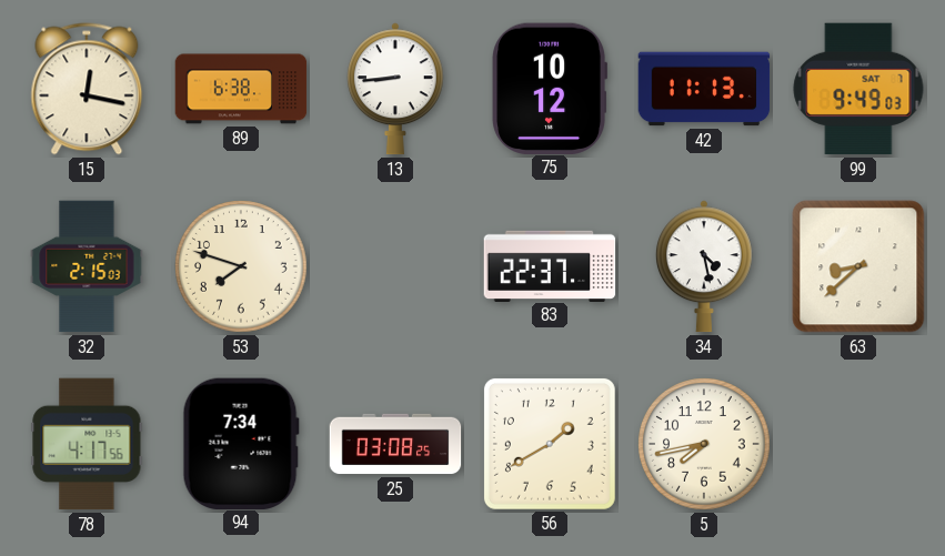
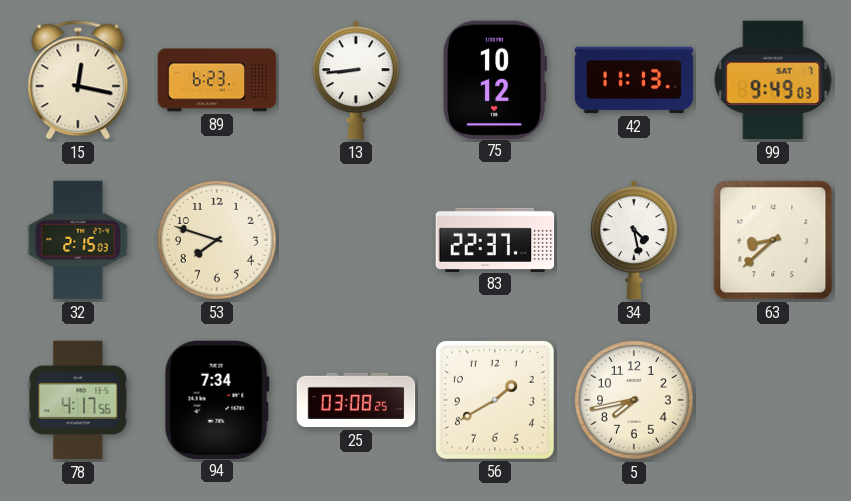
89: 6:38 -> 6:23 (217, 80)
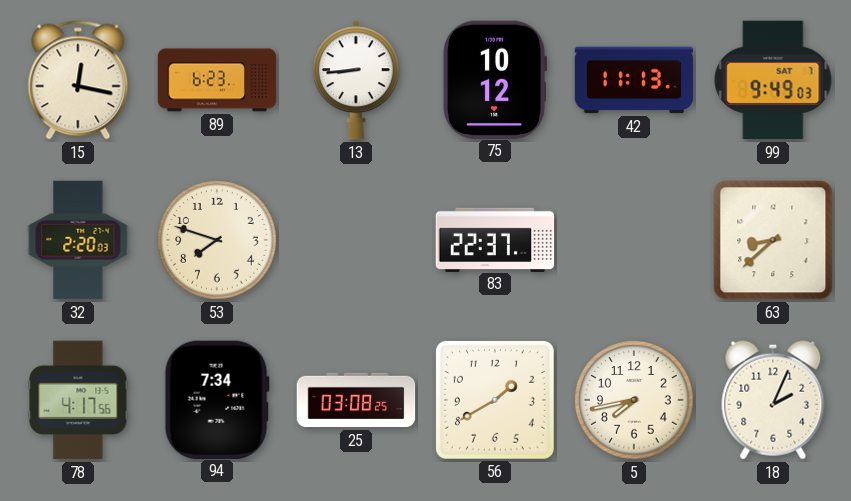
32: 2:15 -> 2:20 (78, 240)
34: 4:28 -> none (634, 240)
18: none -> 2:04 (773, 400)
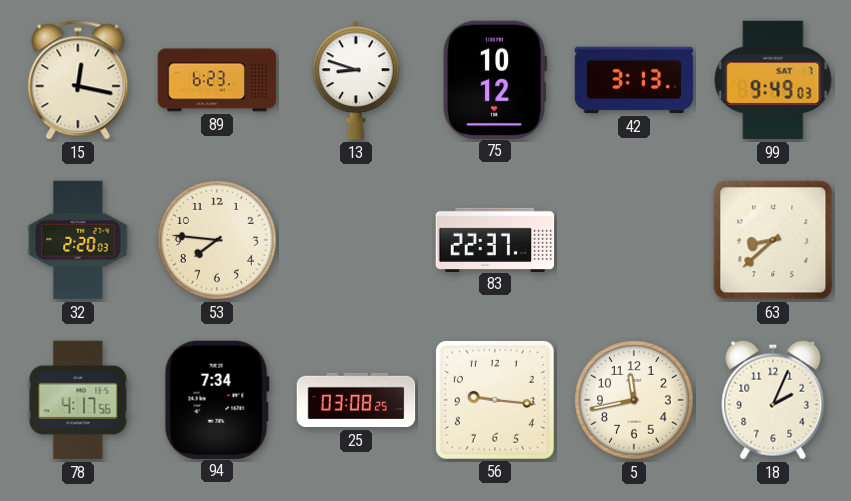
13: 8:44 -> 8:48 (356, 80)
42: 11:13 -> 3:13 (634, 80)
53: 7:48 -> 7:46 (217, 240)
56: 1:40 -> 9:16 (495, 400)
5: 7:43 -> 11:43 (634, 400)
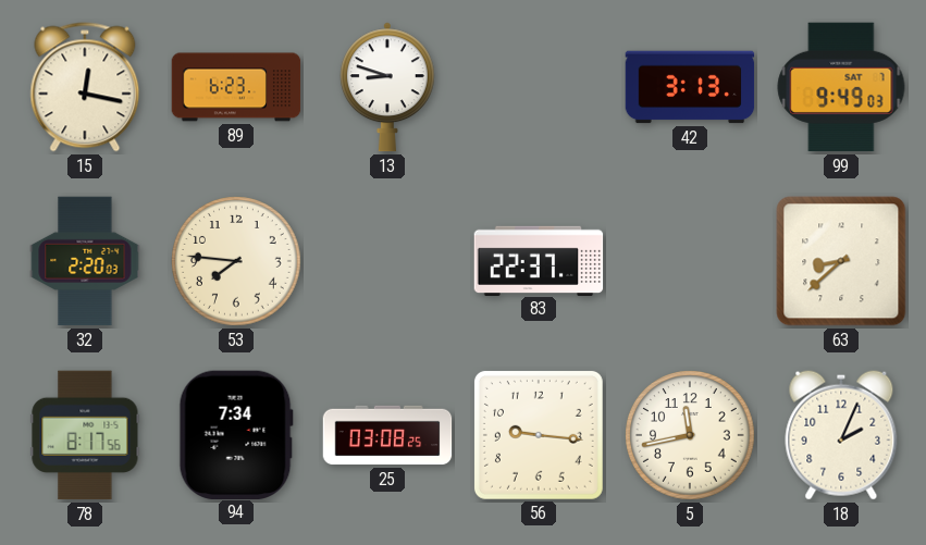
75: 10:12 -> none (494, 79)
78: 4:17 -> 8:17 (85, 435)
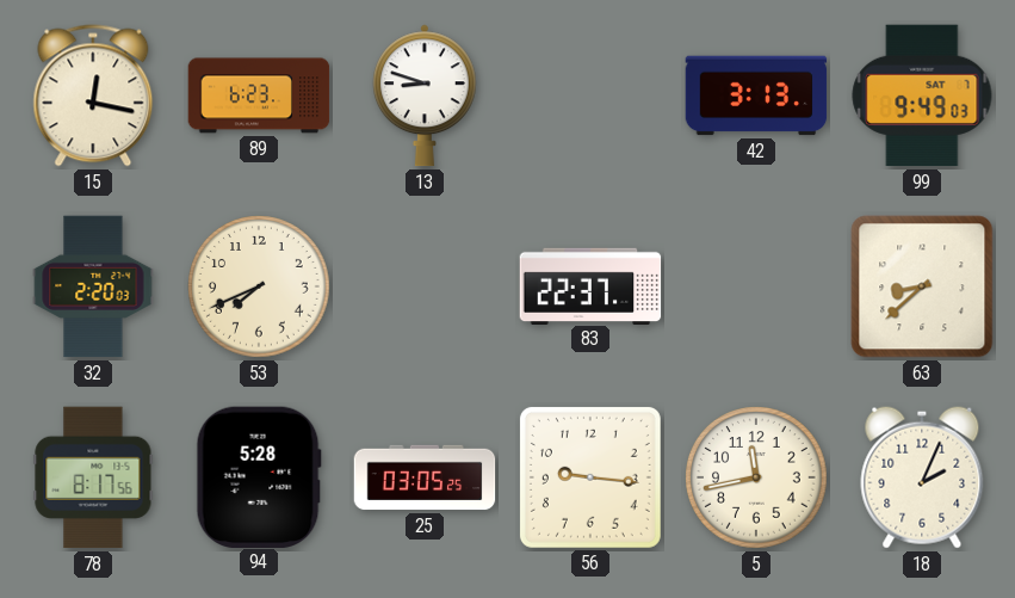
53: 7:46 -> 7:41 (259, 286)
94: 7:34 -> 5:28 (259, 476)
25: 03:08 -> 03:05 (425, 477)
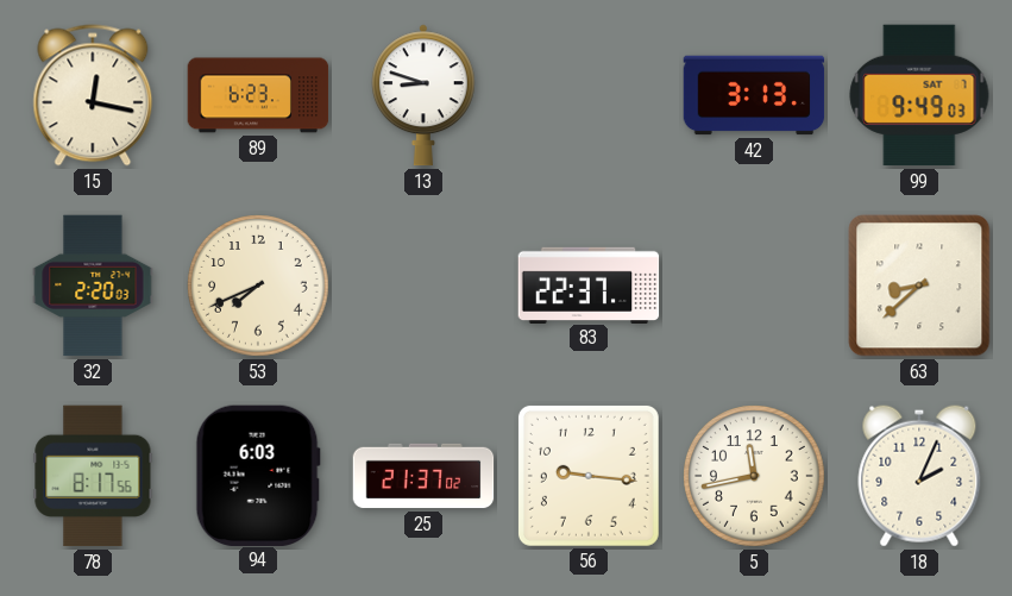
94: 5:28 -> 6:03 (258, 475)
25: 03:05 -> 21:37 (423, 476)
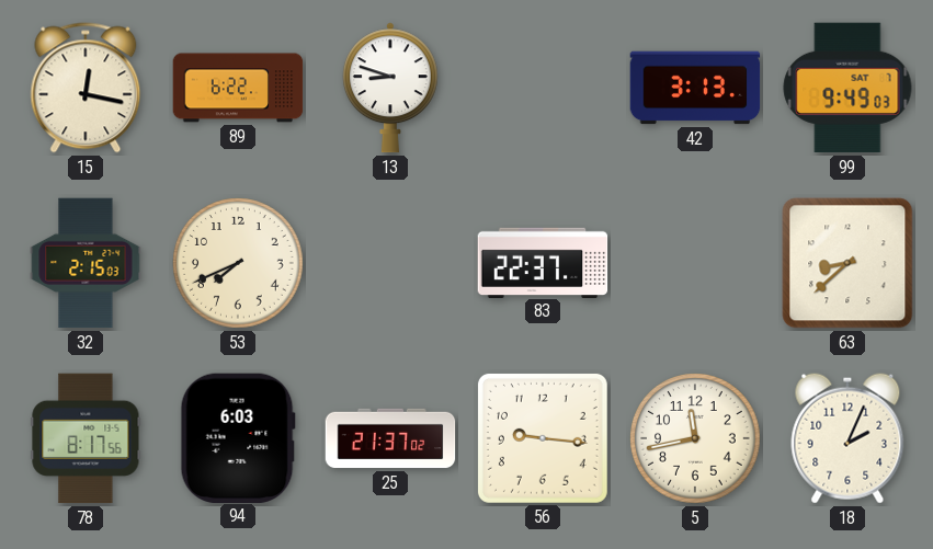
89: 6:23 -> 6:22 (238, 88)
32: 2:20 -> 2:15 (86, 263)
